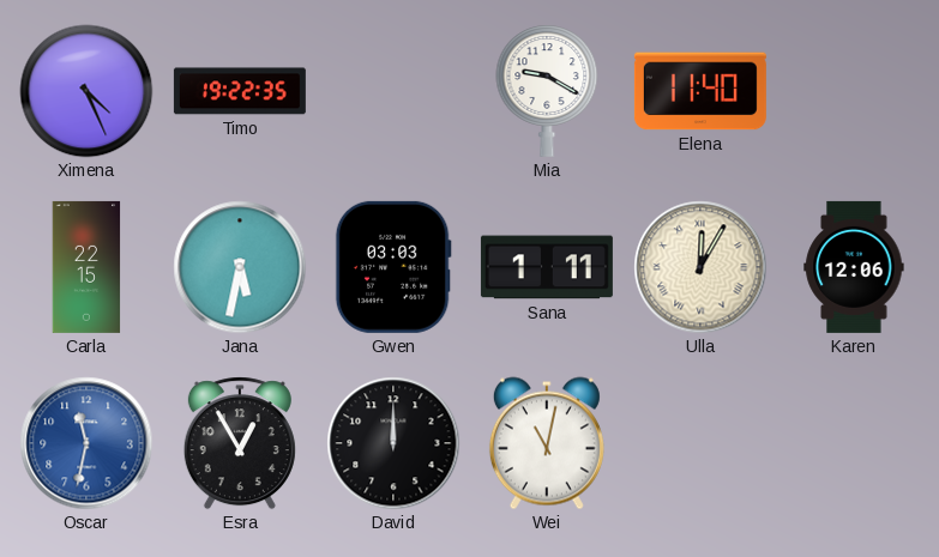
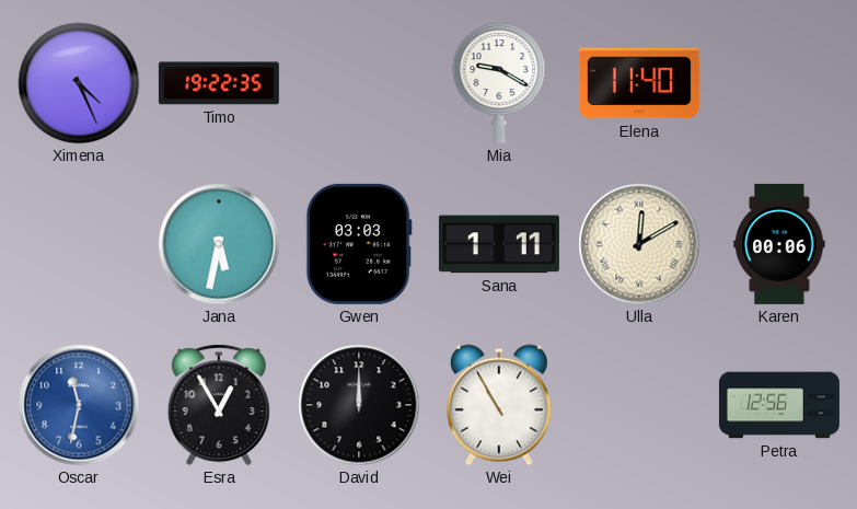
Carla: 22:15 -> none (86, 267)
Ulla: 12:05 -> 12:10 (639, 244)
Karen: 12:06 -> 00:06 (779, 244)
Wei: 11:02 -> 10:55 (499, 405)
Petra: none -> 12:56 (779, 405)
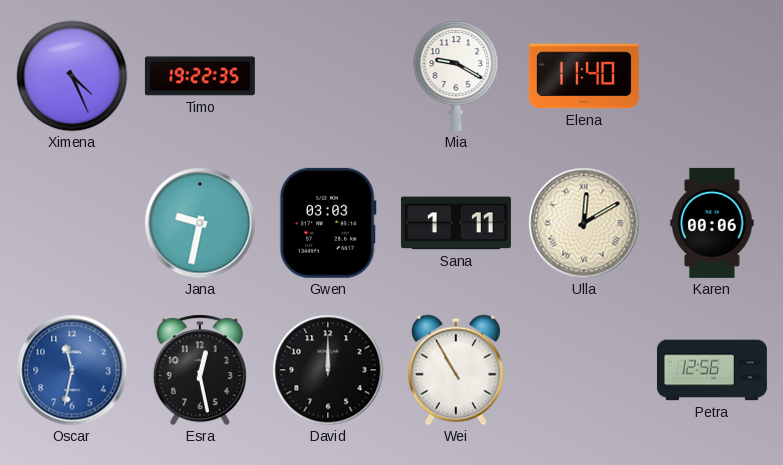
Jana: 5:32 -> 9:32 (200, 223)
Esra: 12:55 -> 12:28 (200, 370)
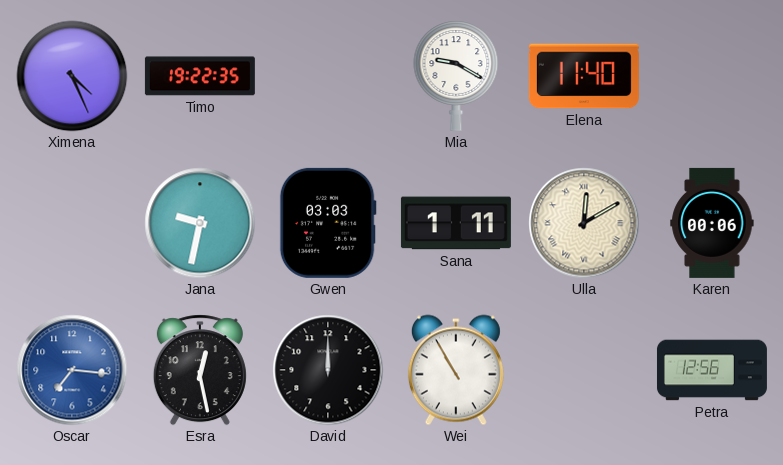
Oscar: 11:32 -> 7:16 (72, 370)
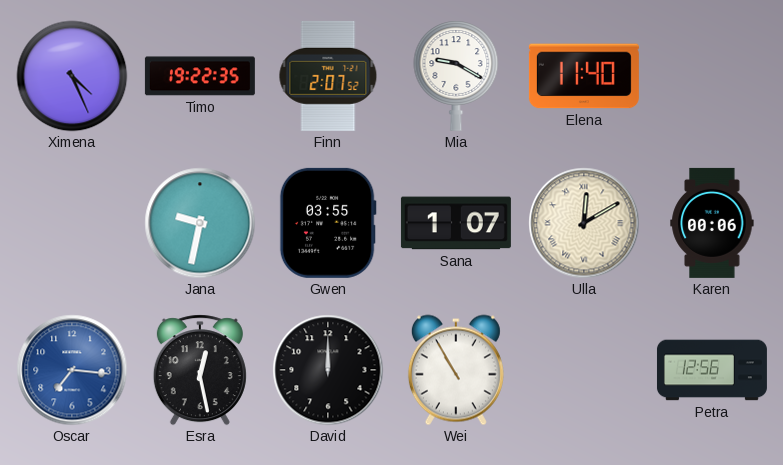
Finn: none -> 2:07 (328, 76)
Gwen: 03:03 -> 03:55 (328, 223)
Sana: 1:11 -> 1:07 (456, 223)
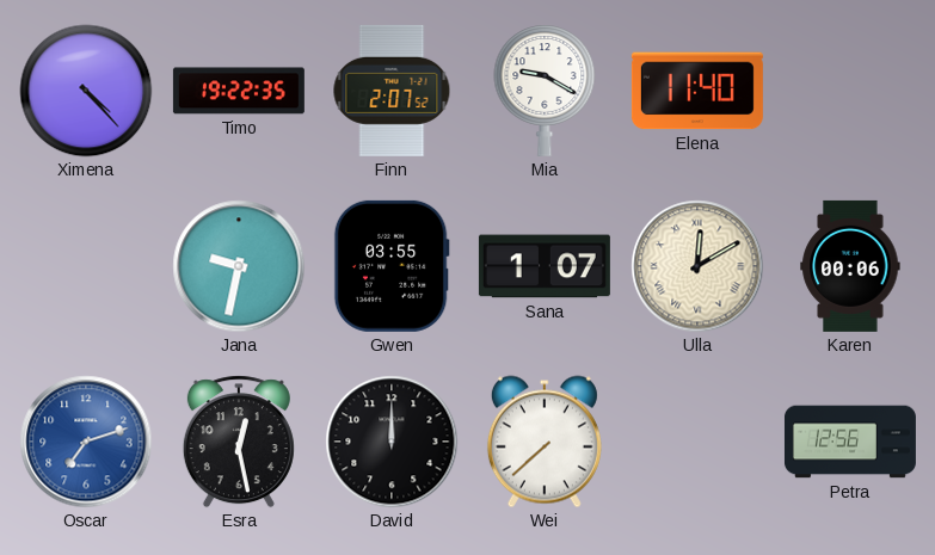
Ximena: 4:26 -> 4:23 (86, 91)
Oscar: 7:16 -> 7:12 (86, 442)
Wei: 10:55 -> 7:38 (545, 442)
